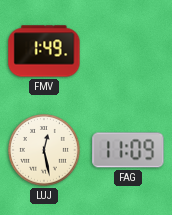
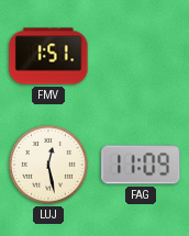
FMV: 1:49 -> 1:51 (48, 56)
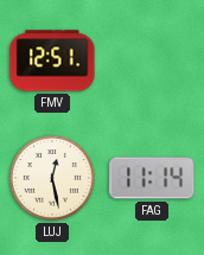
FMV: 1:51 -> 12:51 (52, 60)
FAG: 11:09 -> 11:14 (152, 178)
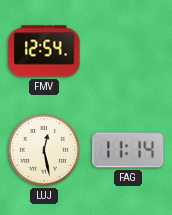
FMV: 12:51 -> 12:54 (44, 51)
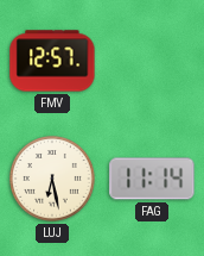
FMV: 12:54 -> 12:57 (52, 61)
LUJ: 12:28 -> 6:28 (52, 179)
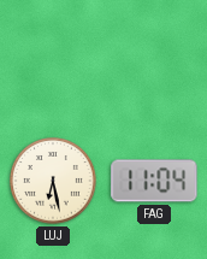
FMV: 12:57 -> none (52, 61)
FAG: 11:14 -> 11:04 (154, 181)
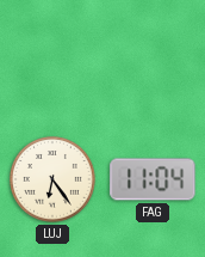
LUJ: 6:28 -> 6:24 (52, 179)
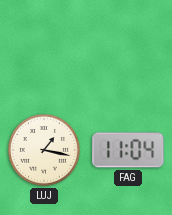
LUJ: 6:24 -> 1:17 (44, 150)
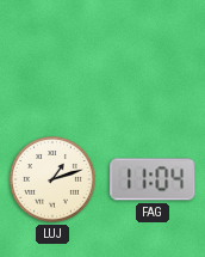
LUJ: 1:17 -> 1:12 (52, 179)
